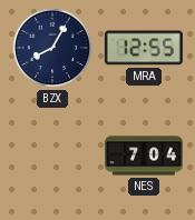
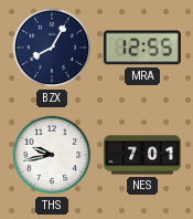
THS: none -> 9:43 (52, 155)
NES: 7:04 -> 7:01 (142, 155)
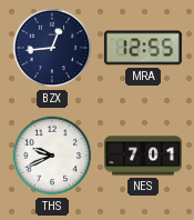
BZX: 8:05 -> 12:44 (52, 48)
THS: 9:43 -> 9:41 (52, 156)
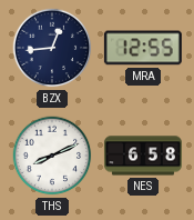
THS: 9:41 -> 8:11 (52, 156)
NES: 7:01 -> 6:58 (143, 156)
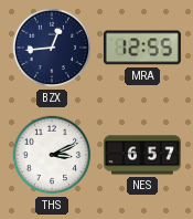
THS: 8:11 -> 3:11 (52, 155)
NES: 6:58 -> 6:57 (142, 155)
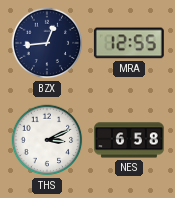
NES: 6:57 -> 6:58 (129, 140)
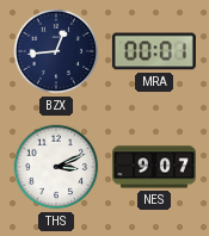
MRA: 12:55 -> 00:01 (154, 51)
NES: 6:58 -> 9:07 (154, 167)
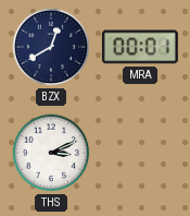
BZX: 12:44 -> 12:40 (51, 47)
NES: 9:07 -> none (154, 167)
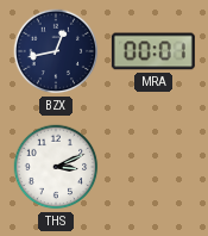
BZX: 12:40 -> 12:43 (56, 51)
